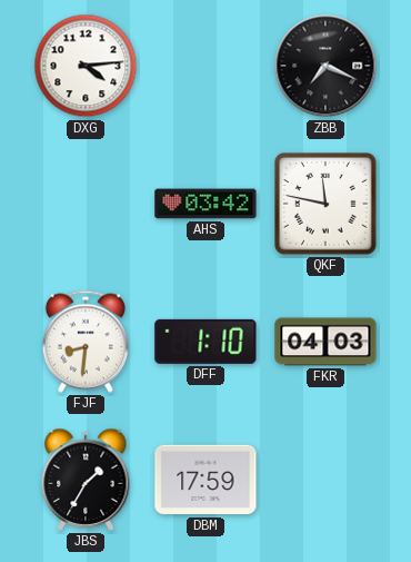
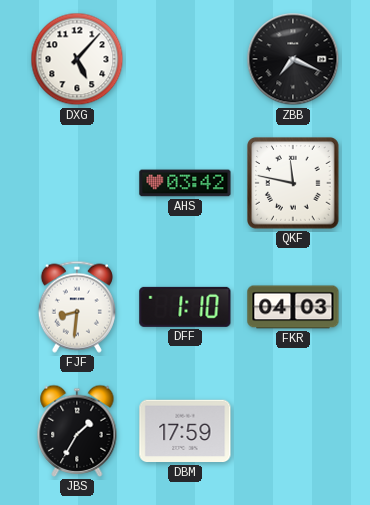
DXG: 4:14 -> 5:07 (77, 59)
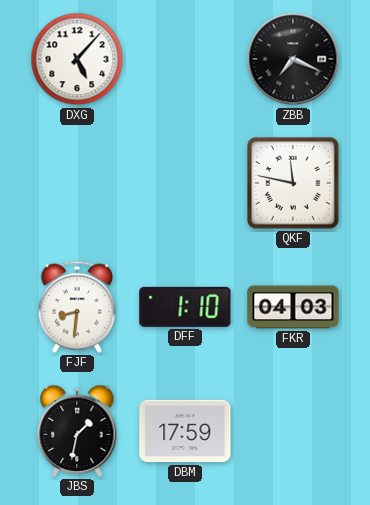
AHS: 03:42 -> none (185, 183)
JBS: 1:35 -> 1:32 (77, 431)
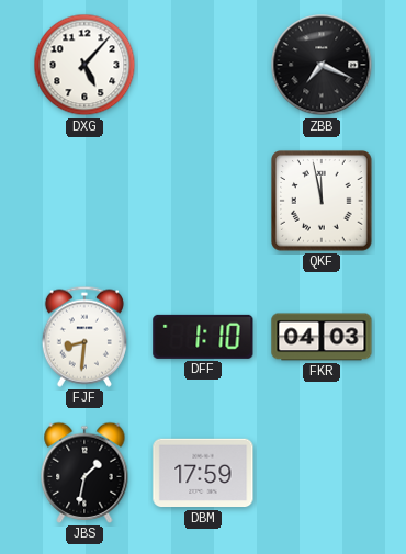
QKF: 11:47 -> 11:58 (323, 202)
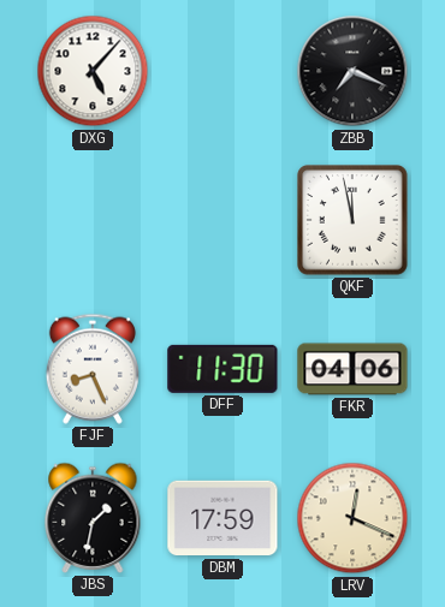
FJF: 8:31 -> 8:26 (93, 369)
DFF: 1:10 -> 11:30 (222, 369)
FKR: 04:03 -> 04:06 (352, 369)
LRV: none -> 12:19 (352, 518)
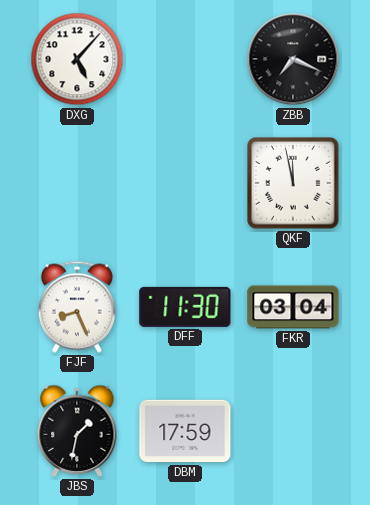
FKR: 04:06 -> 03:04 (293, 307)
LRV: 12:19 -> none (352, 518)
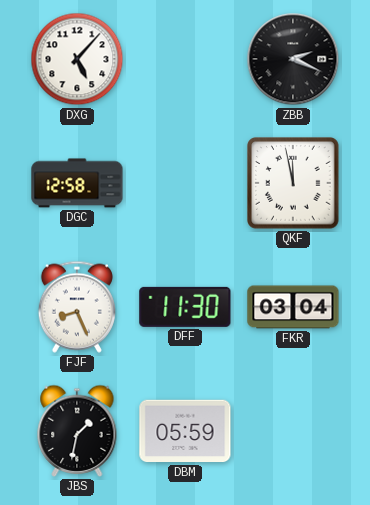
ZBB: 7:19 -> 2:19 (293, 59)
DGC: none -> 12:58 (77, 183)
DBM: 17:59 -> 05:59 (185, 431)
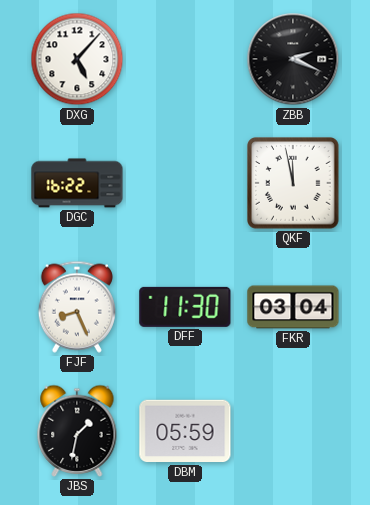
DGC: 12:58 -> 16:22 (77, 183)
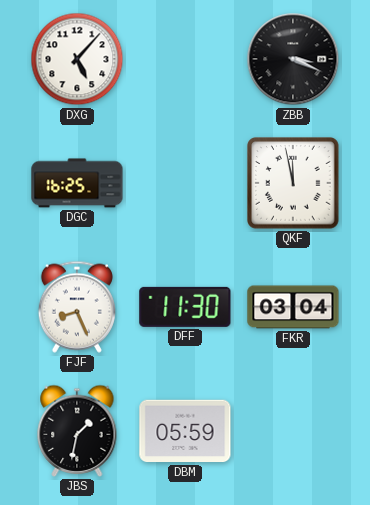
ZBB: 2:19 -> 3:19 (293, 59)
DGC: 16:22 -> 16:25 (77, 183)
